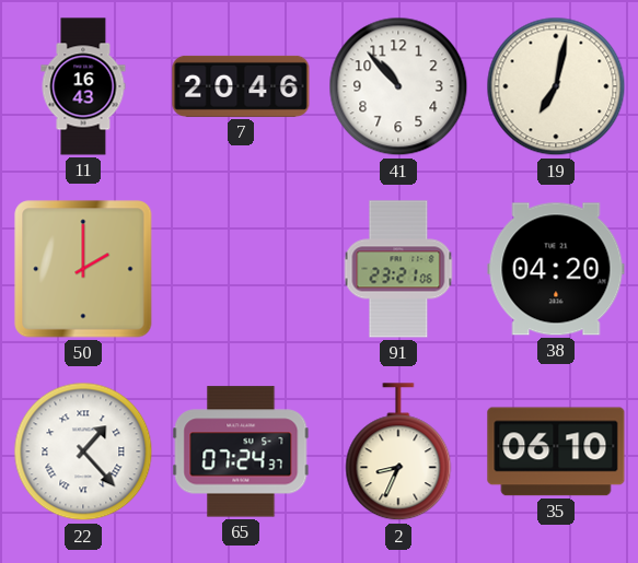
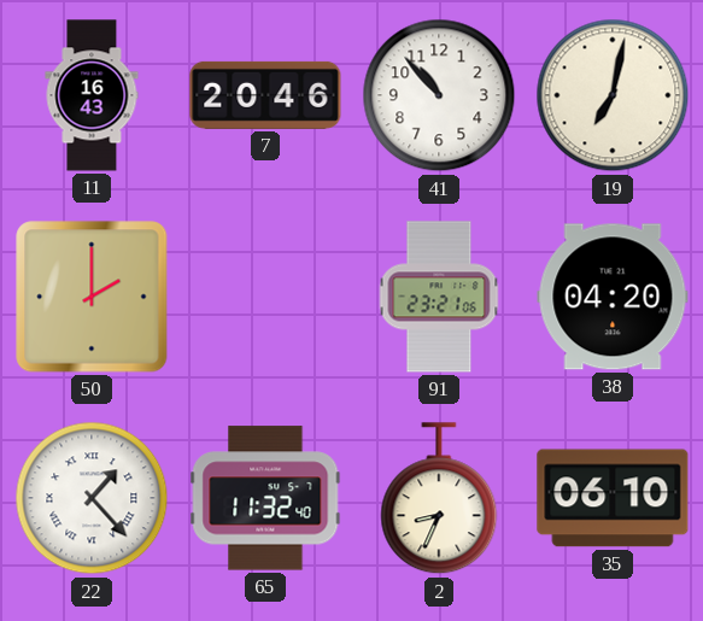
65: 07:24 -> 11:32 (265, 498)
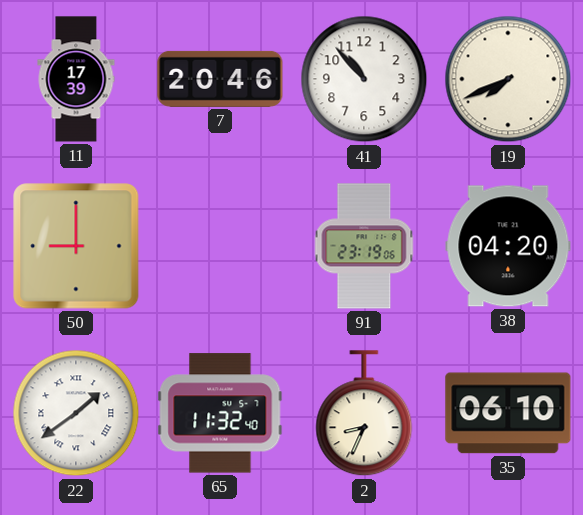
11: 16:43 -> 17:39 (76, 79)
19: 7:02 -> 7:41 (508, 79)
50: 2:00 -> 9:00 (76, 246)
91: 23:21 -> 23:19 (364, 246)
22: 1:23 -> 1:39 (76, 413)
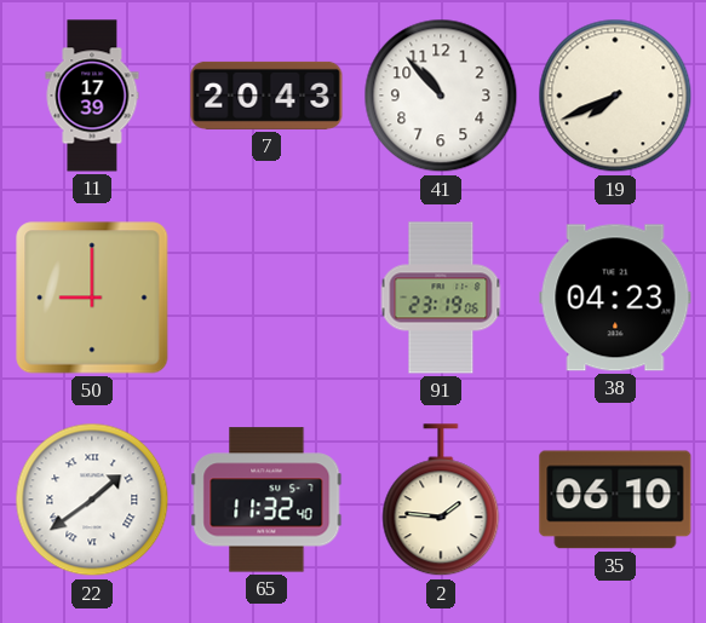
7: 20:46 -> 20:43 (266, 96)
38: 04:20 -> 04:23 (615, 298)
2: 8:34 -> 1:46 (441, 501)
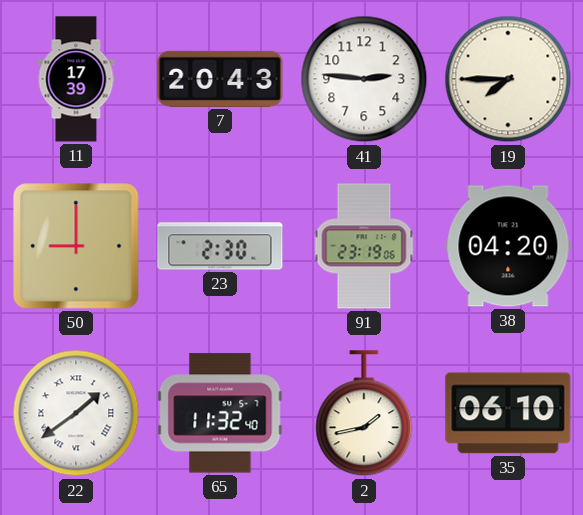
41: 10:53 -> 2:46 (364, 79)
19: 7:41 -> 7:45 (508, 79)
23: none -> 2:30 (220, 246)
38: 04:23 -> 04:20 (508, 246)
2: 1:46 -> 1:43 (364, 414)
